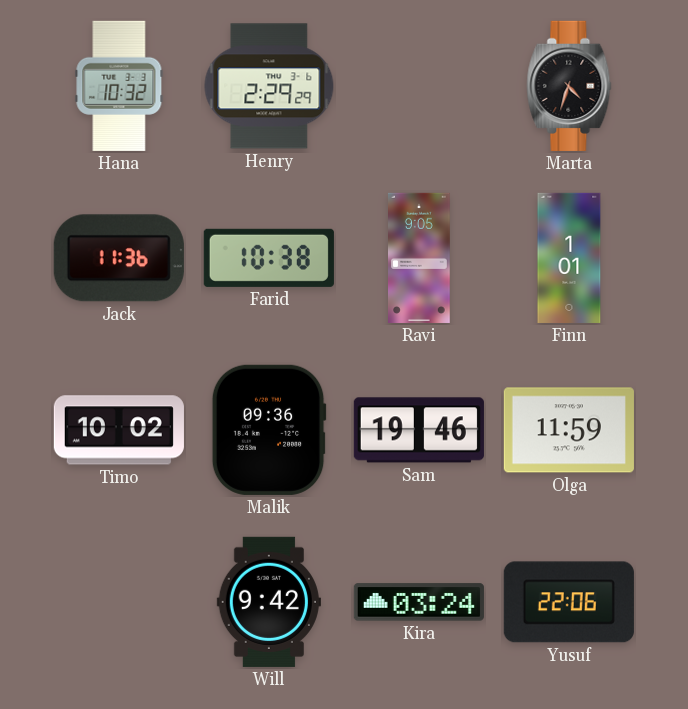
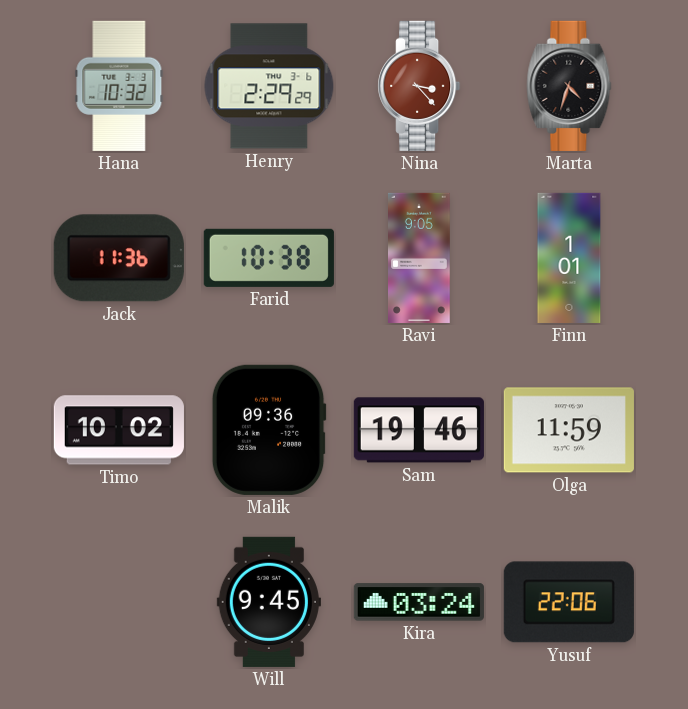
Nina: none -> 3:23 (419, 86)
Will: 9:42 -> 9:45 (269, 602)
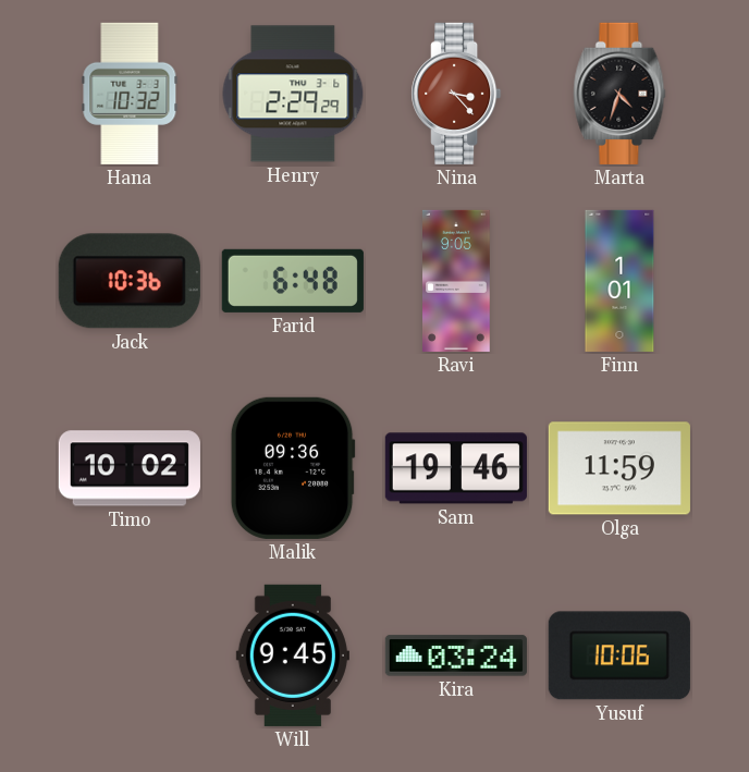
Jack: 11:36 -> 10:36 (130, 281)
Farid: 10:38 -> 6:48 (293, 281)
Yusuf: 22:06 -> 10:06 (619, 655)
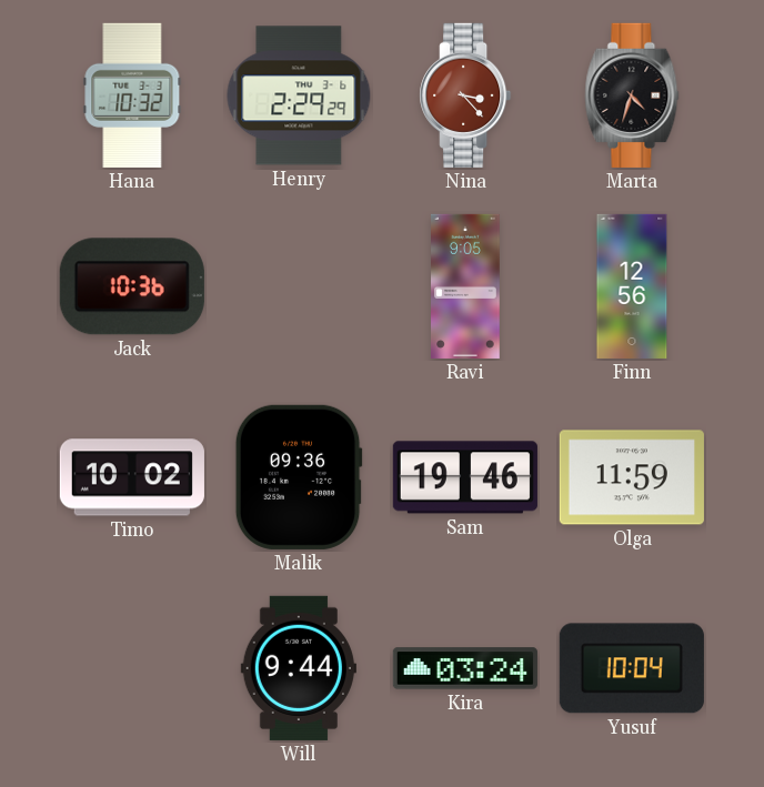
Farid: 6:48 -> none (293, 281)
Finn: 1:01 -> 12:56 (632, 286)
Will: 9:45 -> 9:44 (299, 668)
Yusuf: 10:06 -> 10:04 (632, 668)
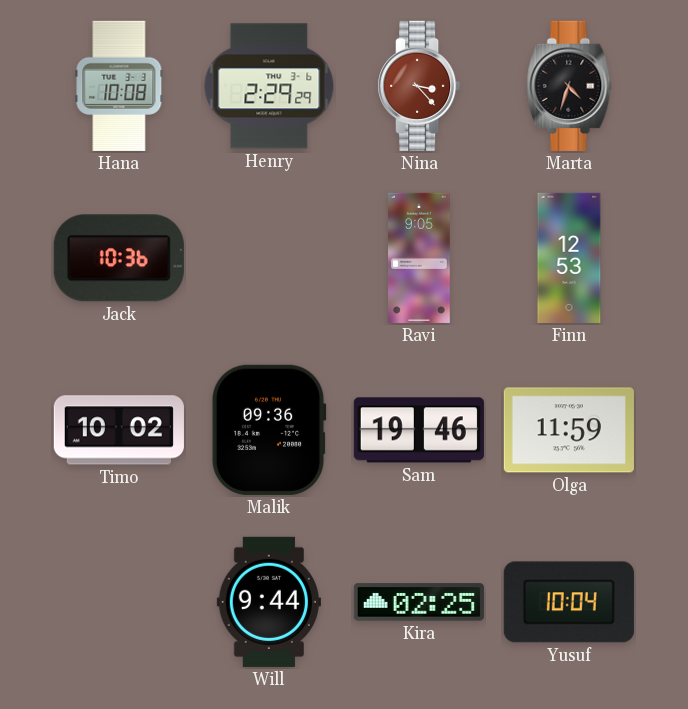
Hana: 10:32 -> 10:08 (119, 86)
Finn: 12:56 -> 12:53 (569, 258)
Kira: 03:24 -> 02:25 (419, 602)
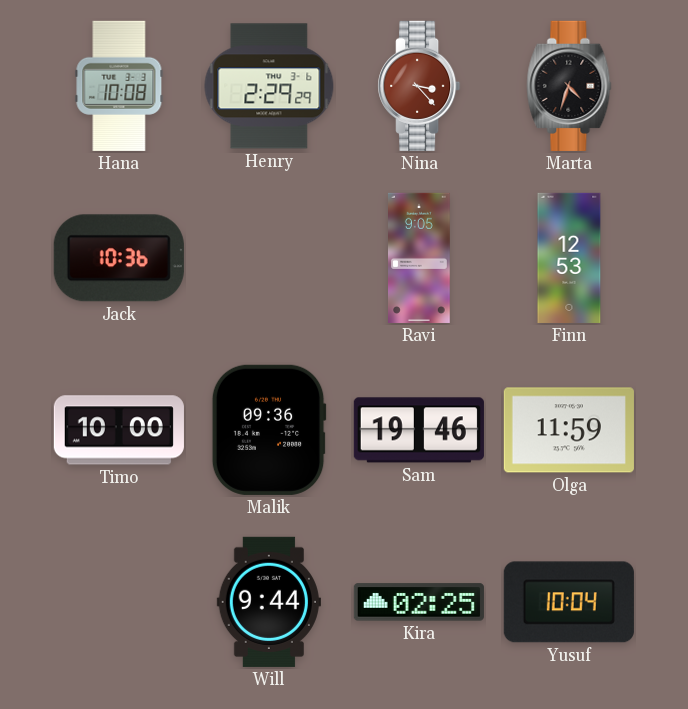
Timo: 10:02 -> 10:00 (119, 430)
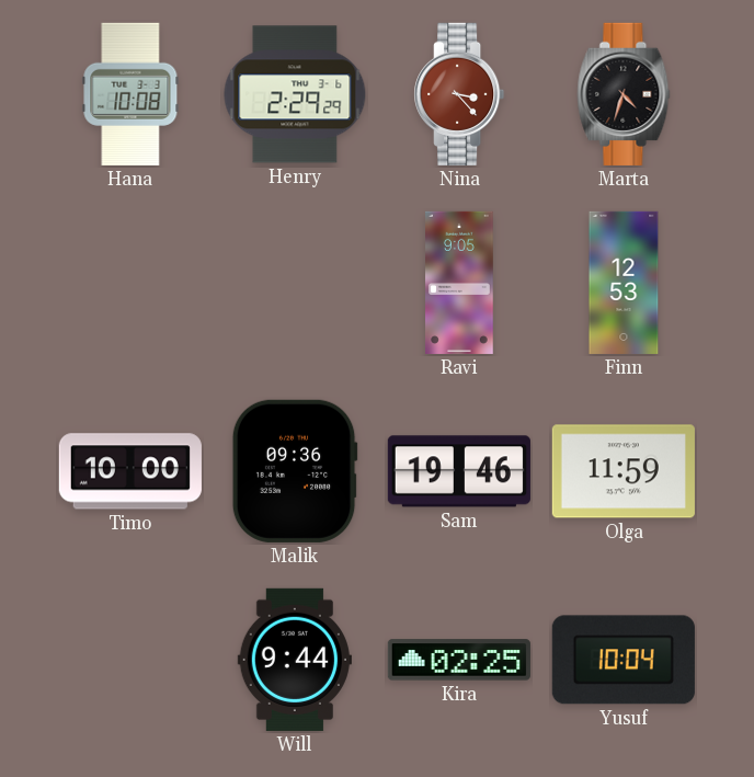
Jack: 10:36 -> none (119, 258)
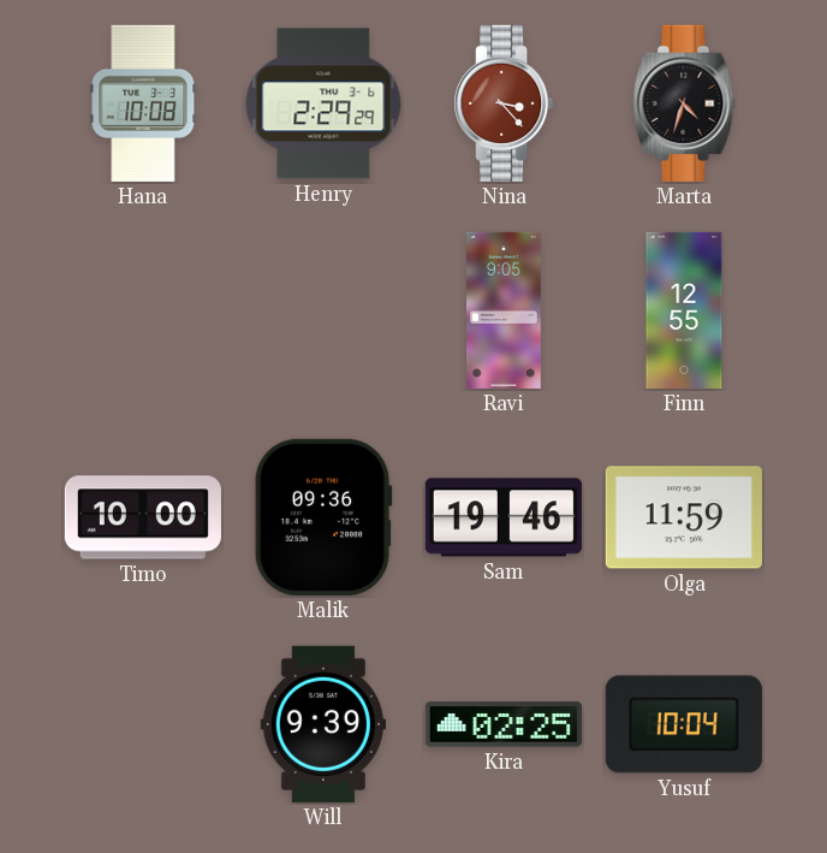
Finn: 12:53 -> 12:55 (684, 310)
Will: 9:44 -> 9:39 (323, 724)
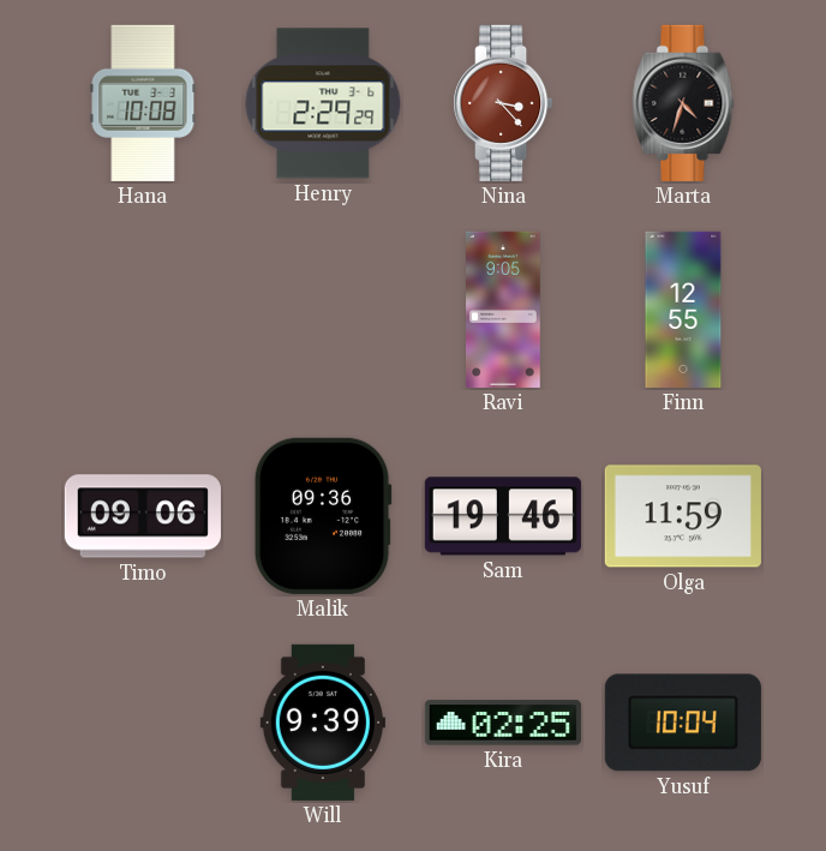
Timo: 10:00 -> 09:06 (143, 516)
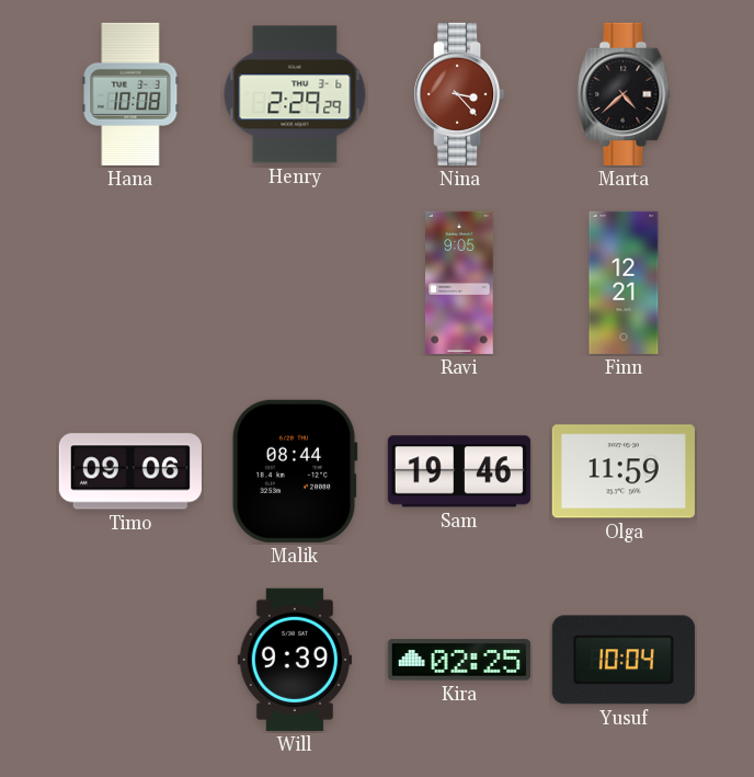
Marta: 4:33 -> 4:38 (624, 94)
Finn: 12:55 -> 12:21 (624, 283)
Malik: 09:36 -> 08:44 (295, 471)
